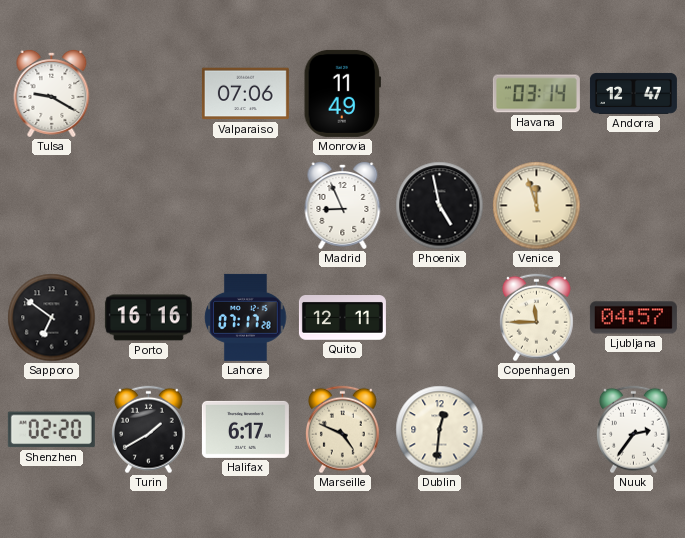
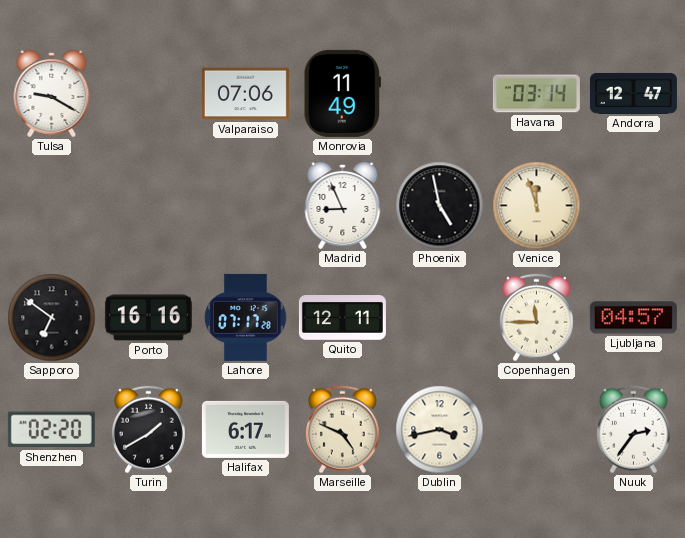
Dublin: 12:31 -> 3:43 (440, 430)
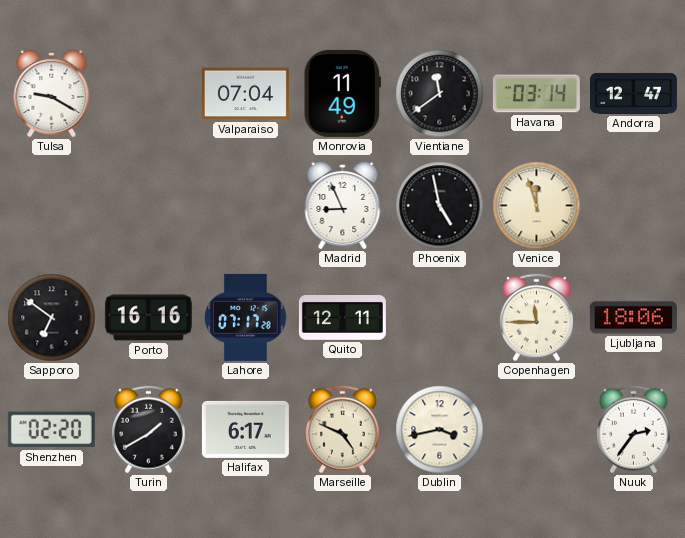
Valparaiso: 07:06 -> 07:04 (245, 94)
Vientiane: none -> 11:39 (440, 94)
Ljubljana: 04:57 -> 18:06 (633, 318)
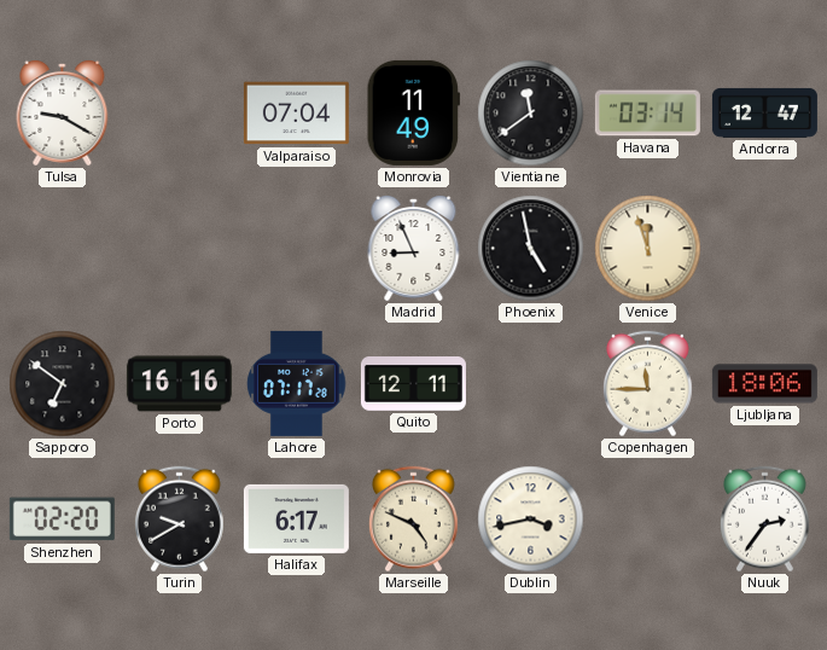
Turin: 1:40 -> 9:40 (179, 520)
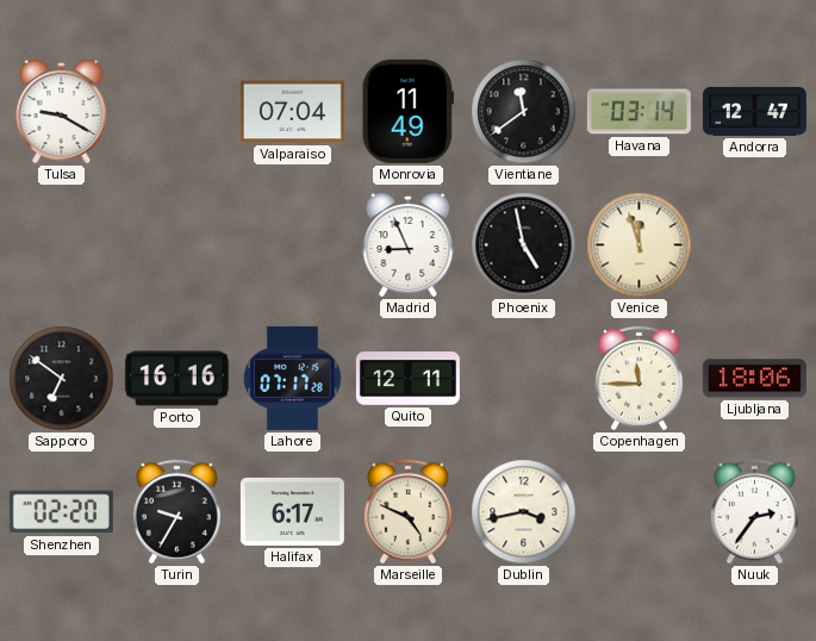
Turin: 9:40 -> 9:35 (176, 512)
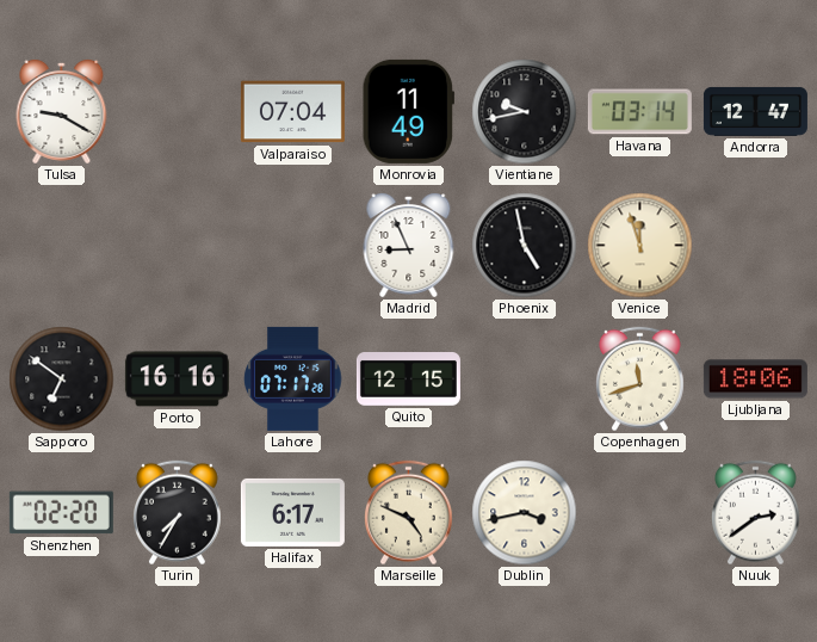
Vientiane: 11:39 -> 9:43 (525, 112)
Quito: 12:11 -> 12:15 (408, 379)
Copenhagen: 11:45 -> 11:42 (639, 379)
Turin: 9:35 -> 7:35 (177, 513)
Nuuk: 2:36 -> 2:39 (755, 513)
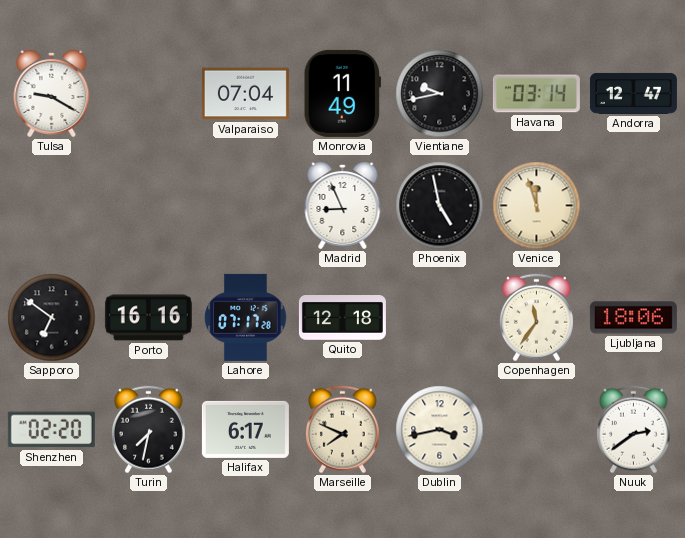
Quito: 12:15 -> 12:18 (342, 318)
Copenhagen: 11:42 -> 11:36 (536, 318)
Turin: 7:35 -> 7:32 (148, 430)
Marseille: 4:49 -> 7:49 (342, 430)
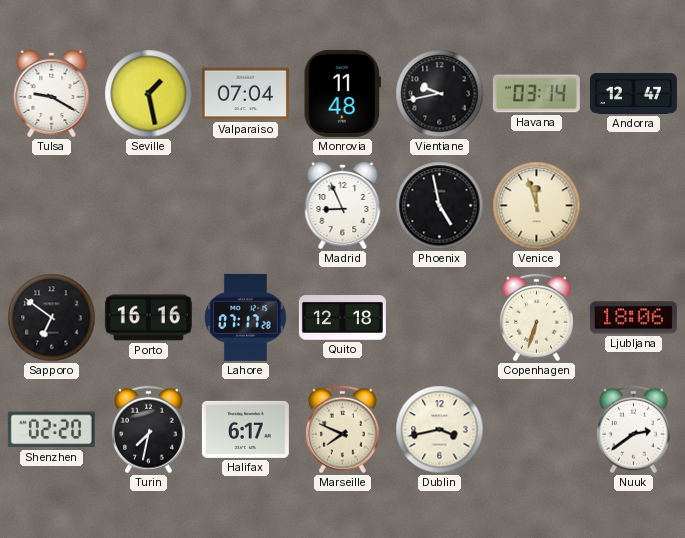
Seville: none -> 1:28 (149, 94)
Monrovia: 11:49 -> 11:48 (342, 93)
Copenhagen: 11:36 -> 6:33 (536, 318)
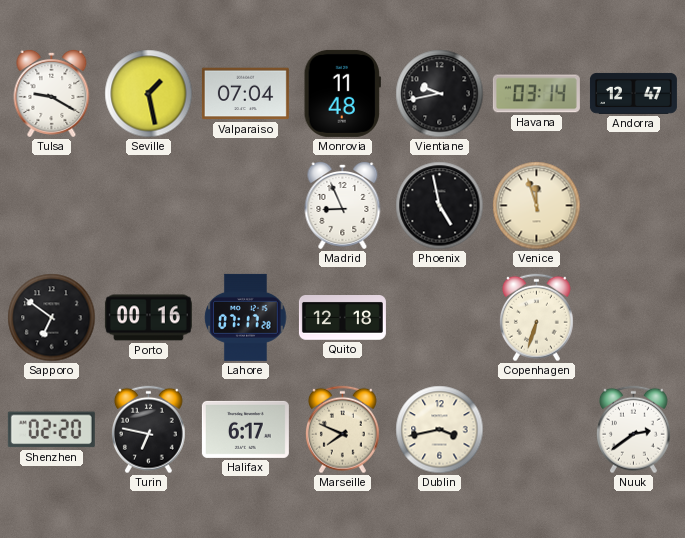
Porto: 16:16 -> 00:16 (148, 318)
Ljubljana: 18:06 -> none (633, 318)
Turin: 7:32 -> 6:47 (148, 430)
